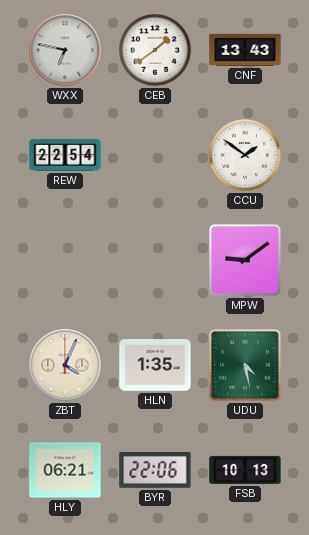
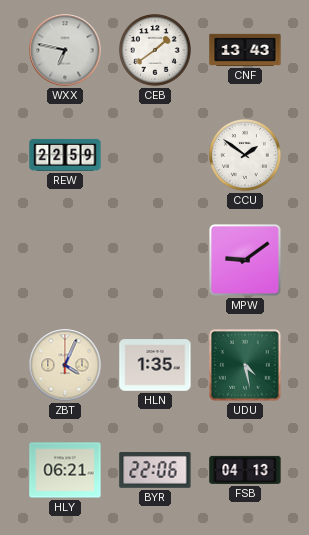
REW: 22:54 -> 22:59 (65, 155)
FSB: 10:13 -> 04:13 (245, 470)
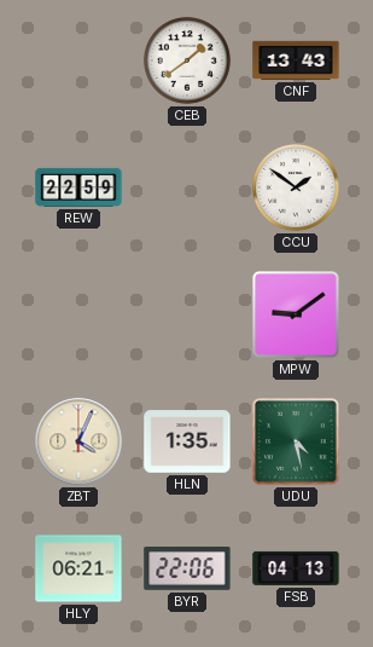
WXX: 6:47 -> none (65, 50)
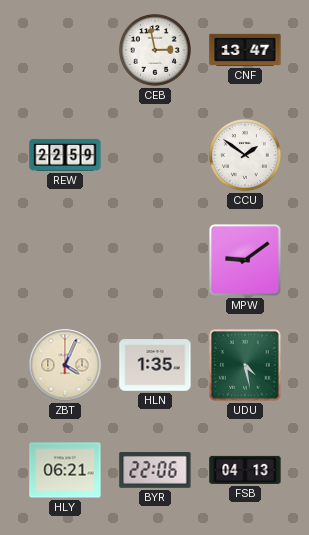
CEB: 1:39 -> 2:58 (156, 51)
CNF: 13:43 -> 13:47 (245, 50)
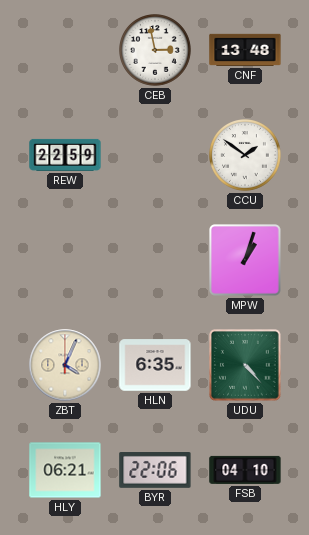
CNF: 13:47 -> 13:48 (245, 50)
MPW: 9:09 -> 1:03 (246, 261)
HLN: 1:35 -> 6:35 (155, 365)
UDU: 4:28 -> 4:23 (246, 366)
FSB: 04:13 -> 04:10 (245, 470)
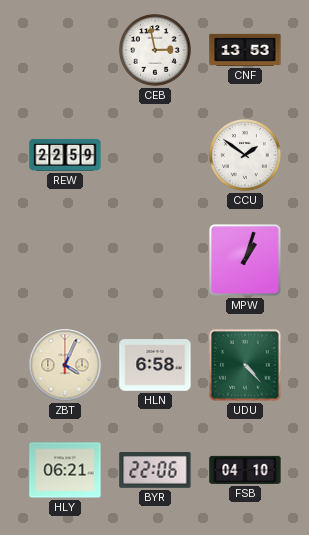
CNF: 13:48 -> 13:53 (245, 50)
HLN: 6:35 -> 6:58 (155, 365)
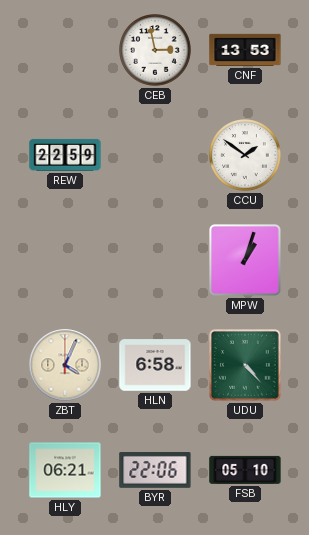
FSB: 04:10 -> 05:10 (245, 470)
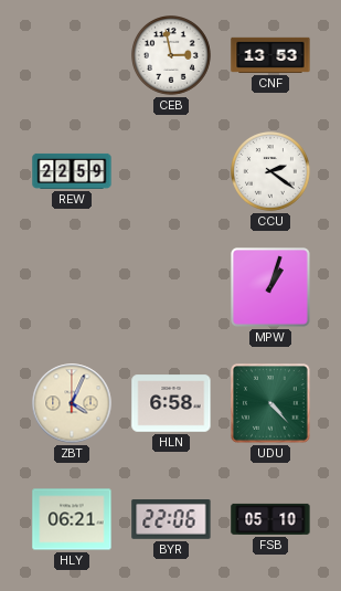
CCU: 1:51 -> 2:21 (271, 172)
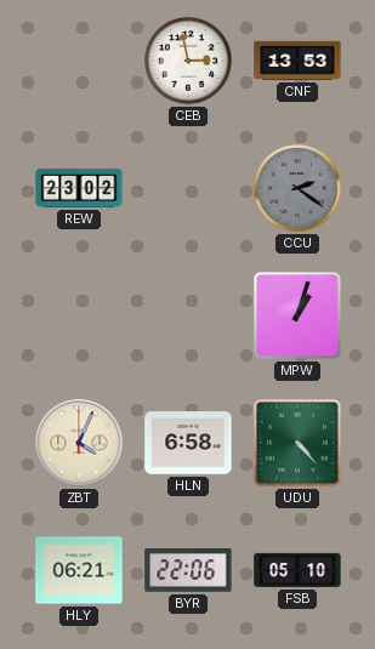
REW: 22:59 -> 23:02 (79, 188)
CCU dial: white -> grey (299, 189)
